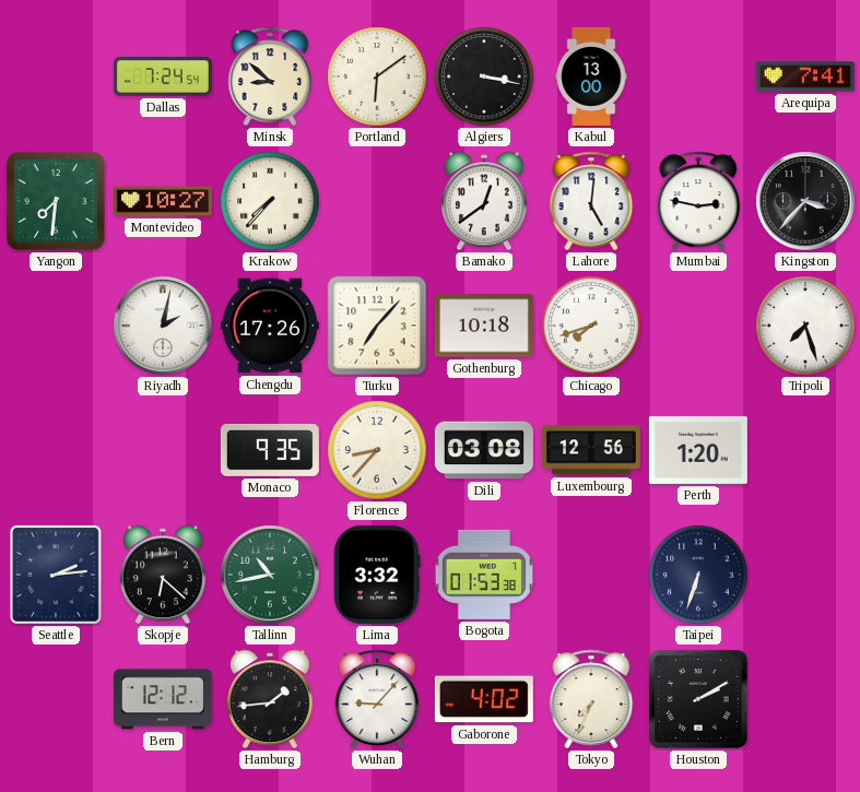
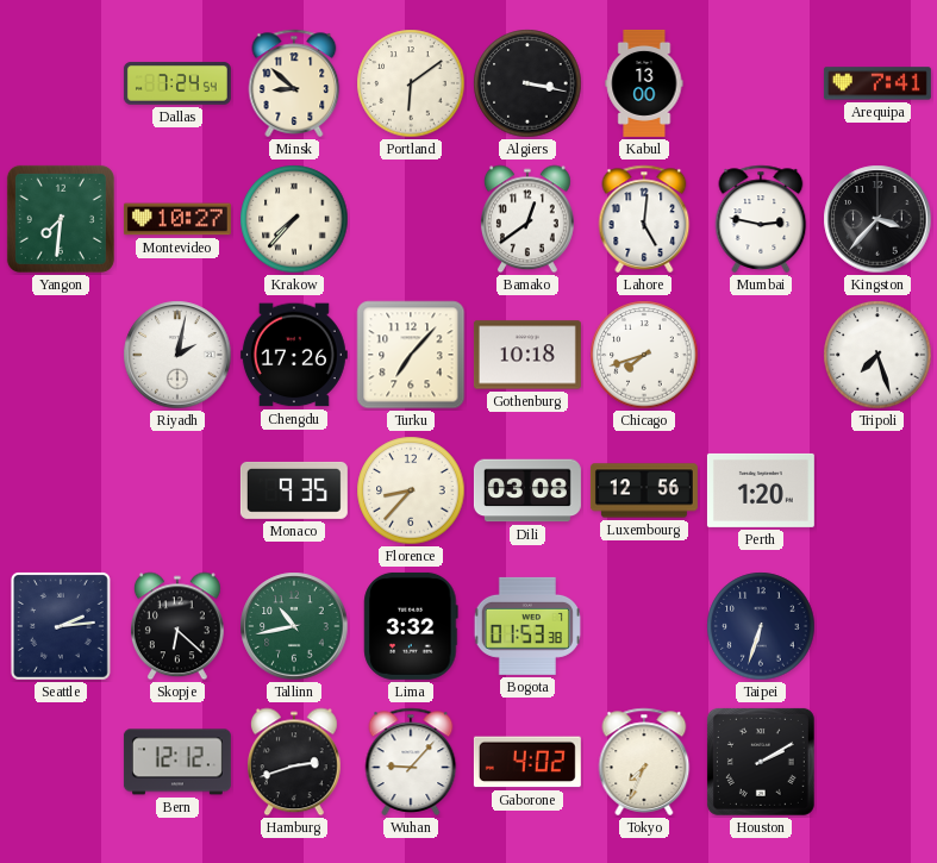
Hamburg: 1:44 -> 2:42 (294, 762)
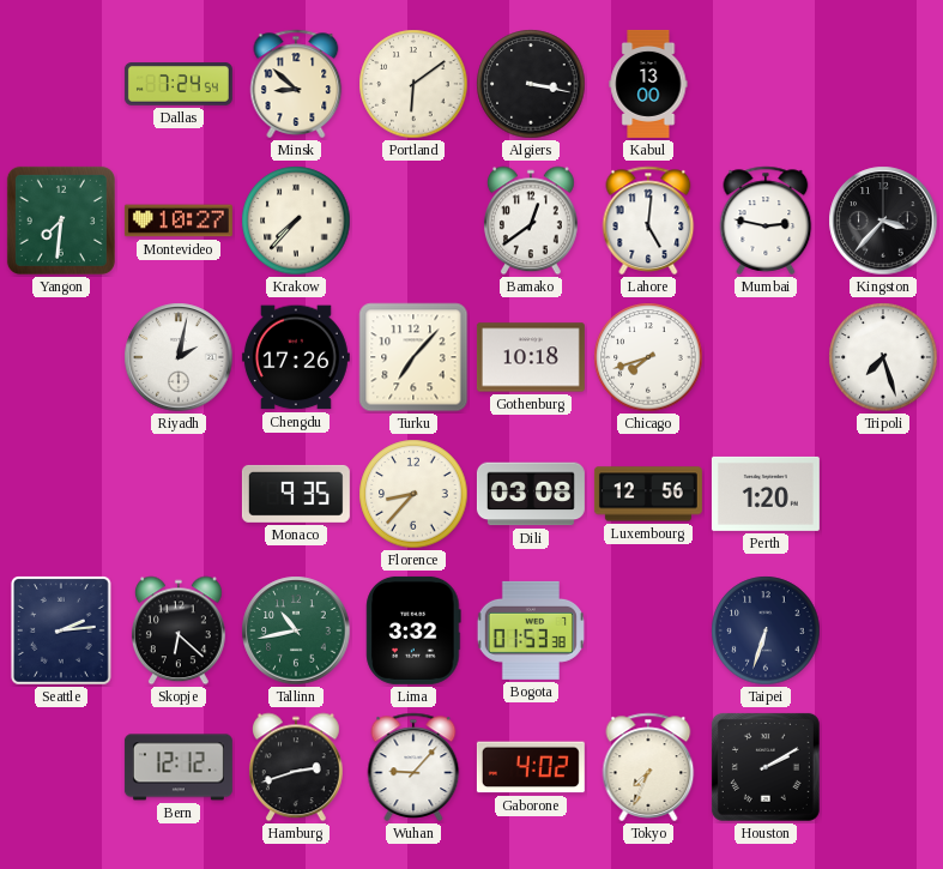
Arequipa: 7:41 -> none (877, 83)
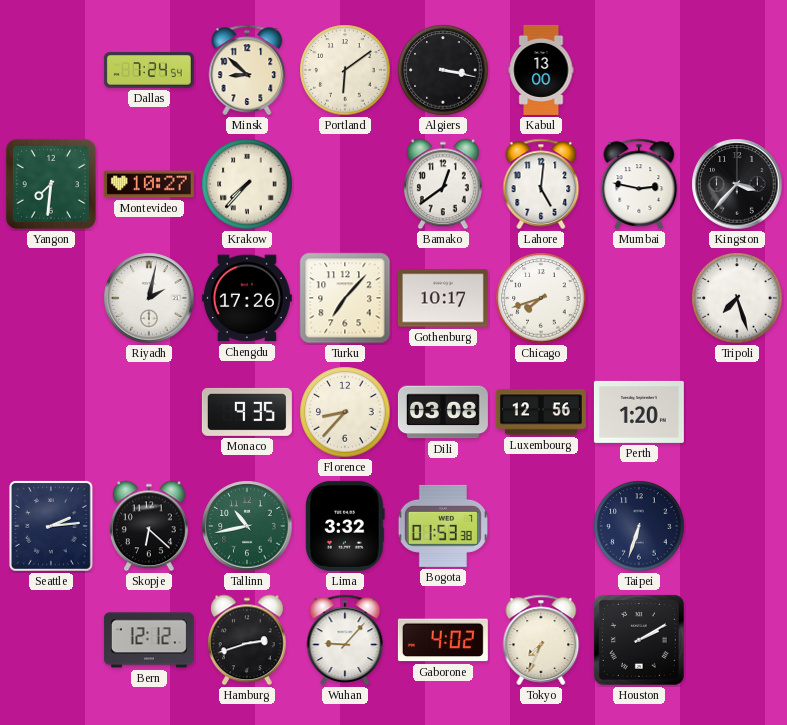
Gothenburg: 10:18 -> 10:17 (443, 298)
